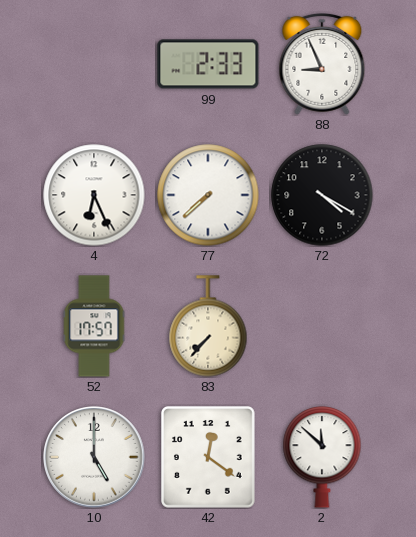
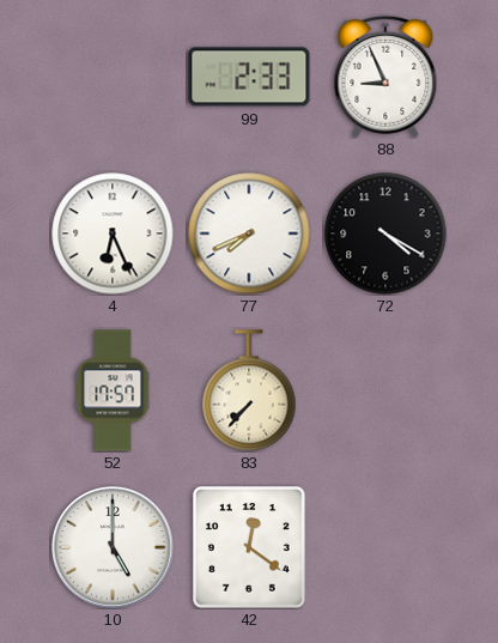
77: 7:38 -> 7:41 (249, 233)
2: 11:52 -> none (322, 457)
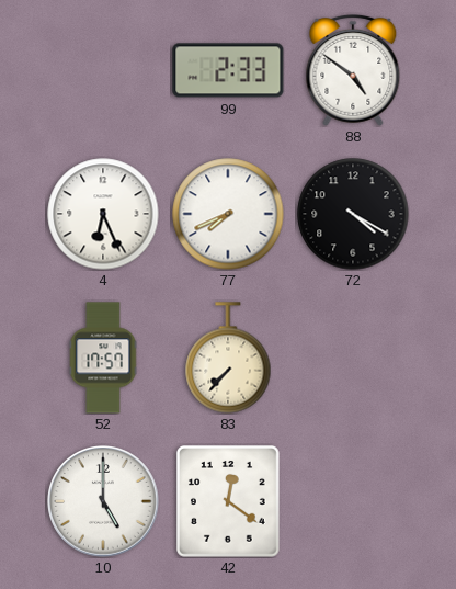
88: 8:56 -> 4:51 (353, 70)
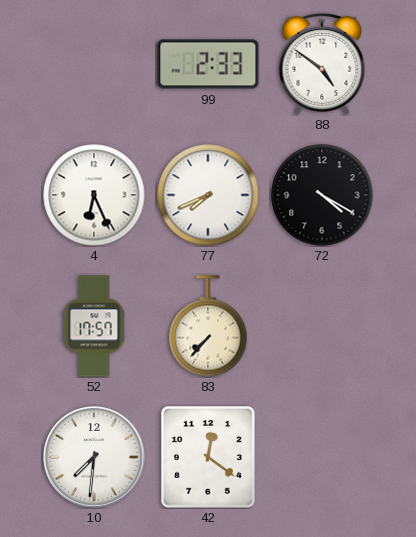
10: 5:00 -> 7:31 (94, 457)
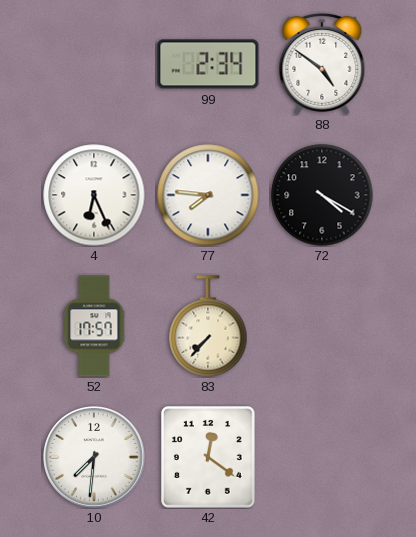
99: 2:33 -> 2:34 (208, 64)
77: 7:41 -> 7:46 (208, 195)
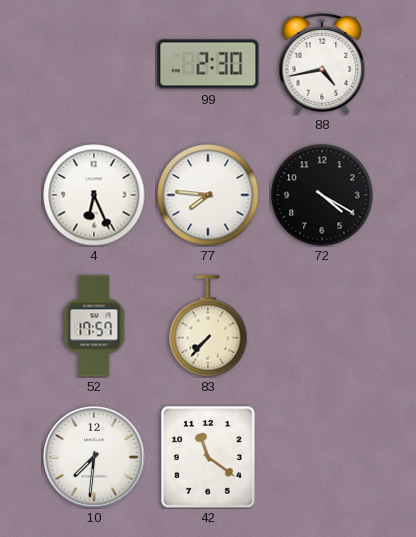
99: 2:34 -> 2:30 (208, 64)
88: 4:51 -> 4:43 (322, 64)
42: 12:21 -> 11:21 (209, 458)
